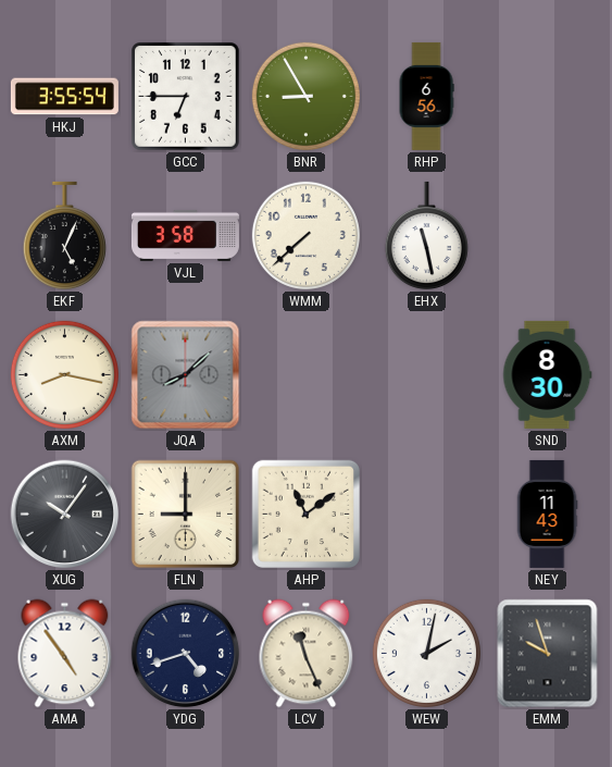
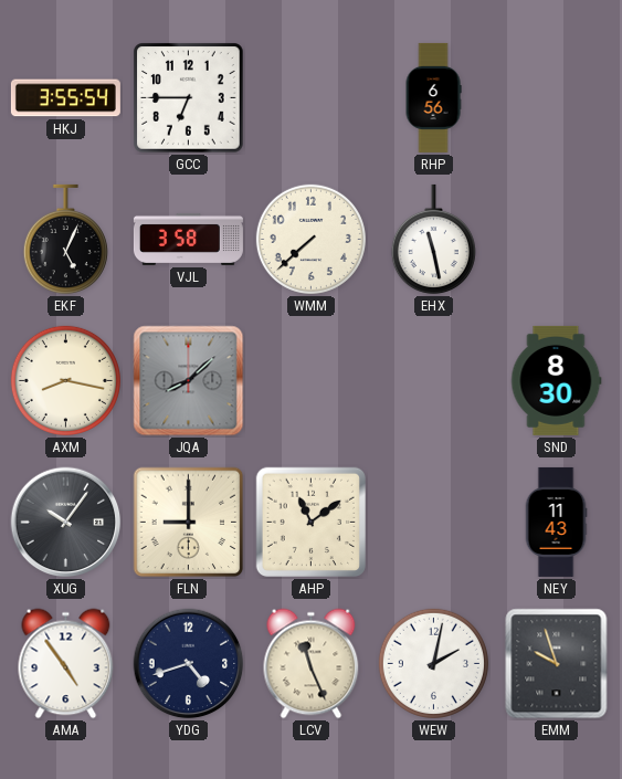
BNR: 8:55 -> none (305, 96)
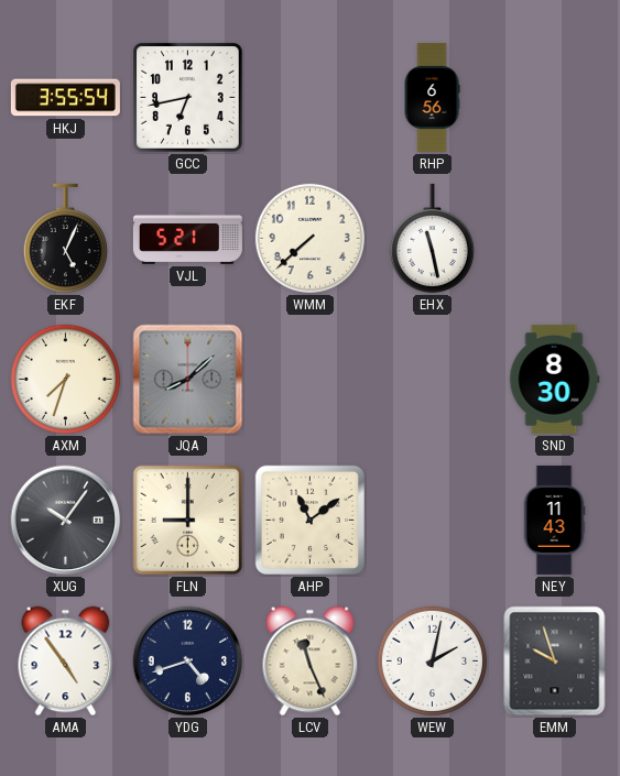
GCC: 6:45 -> 6:43 (188, 98)
VJL: 3:58 -> 5:21 (187, 238)
AXM: 8:17 -> 7:33 (65, 379)
